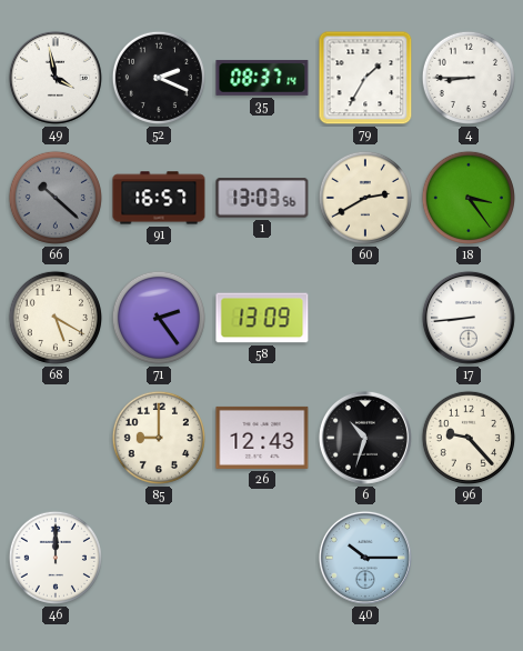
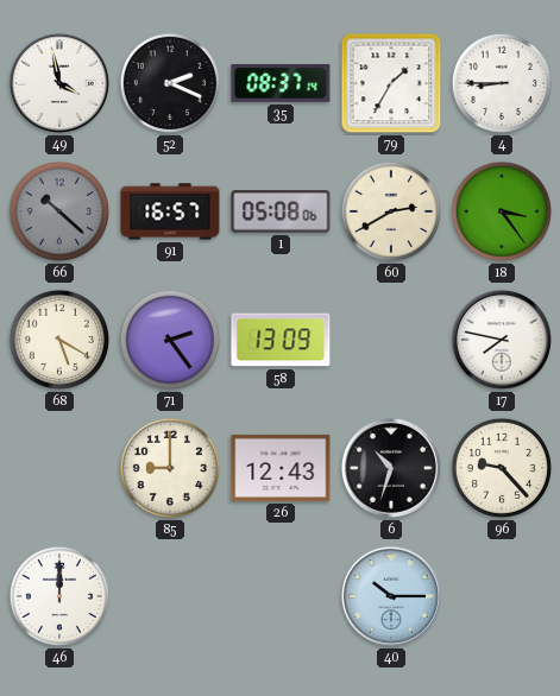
1: 13:03 -> 05:08 (281, 211)
17: 8:44 -> 7:47 (502, 340)
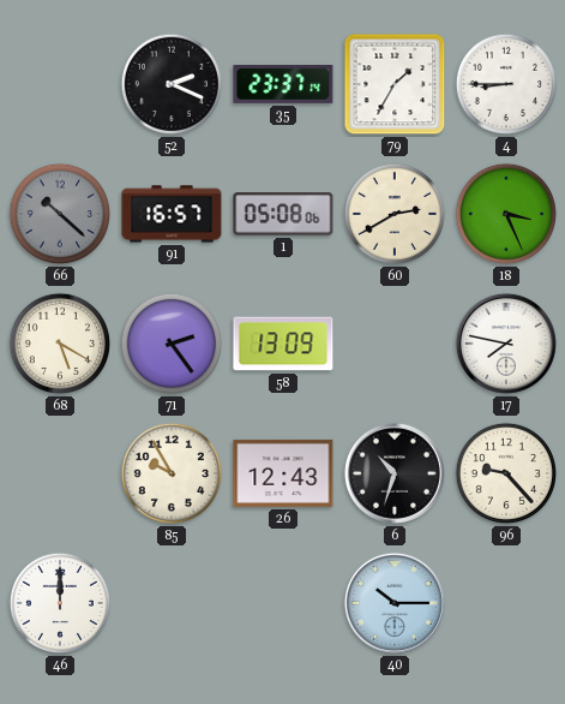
49: 3:58 -> none (59, 83)
35: 08:37 -> 23:37 (283, 84)
18: 3:24 -> 3:26 (506, 214)
85: 9:00 -> 9:55 (172, 473)
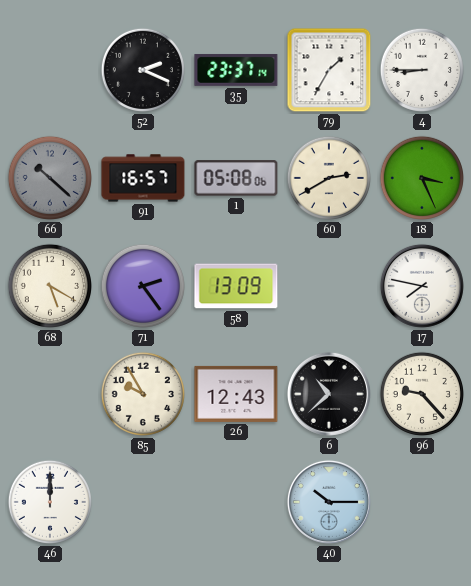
6: 10:33 -> 10:38 (329, 394)
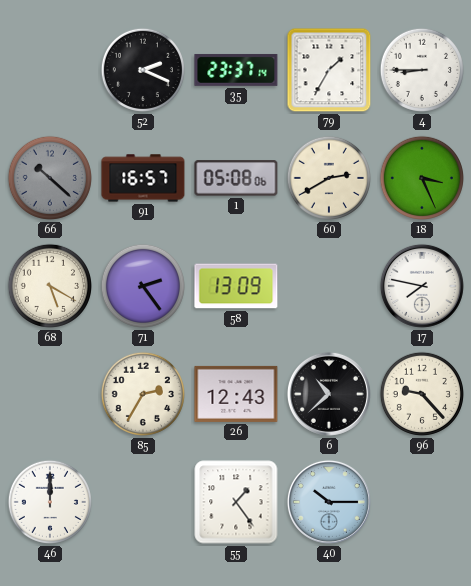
85: 9:55 -> 2:35 (143, 394)
55: none -> 1:24 (236, 502)
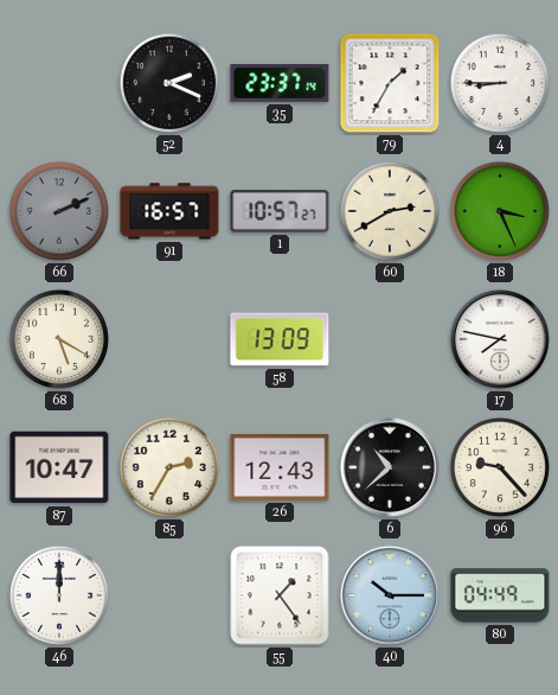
66: 10:22 -> 2:11 (59, 211)
1: 05:08 -> 10:57 (280, 211)
71: 2:24 -> none (143, 286)
87: none -> 10:47 (59, 467)
80: none -> 04:49 (500, 595)
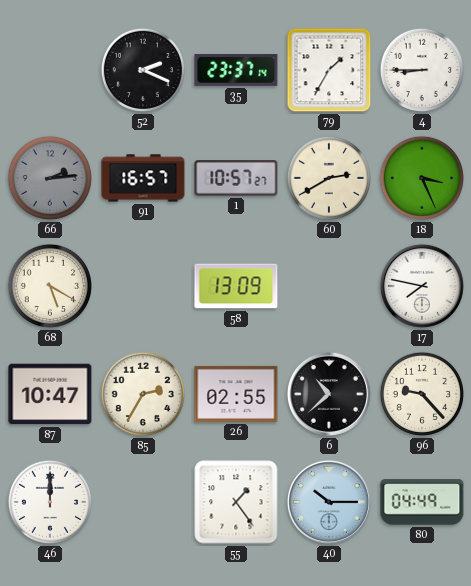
66: 2:11 -> 2:14 (50, 178)
26: 12:43 -> 02:55 (236, 394)
